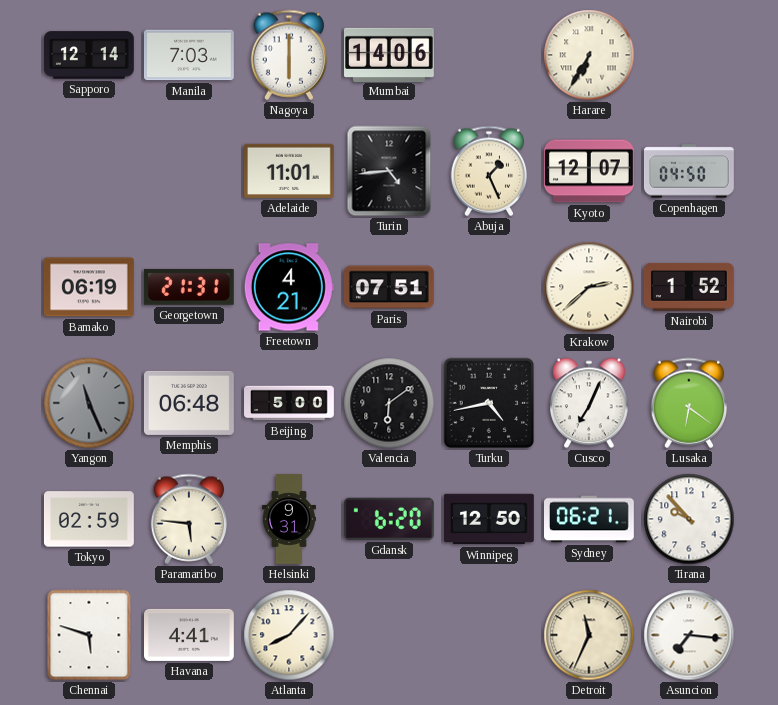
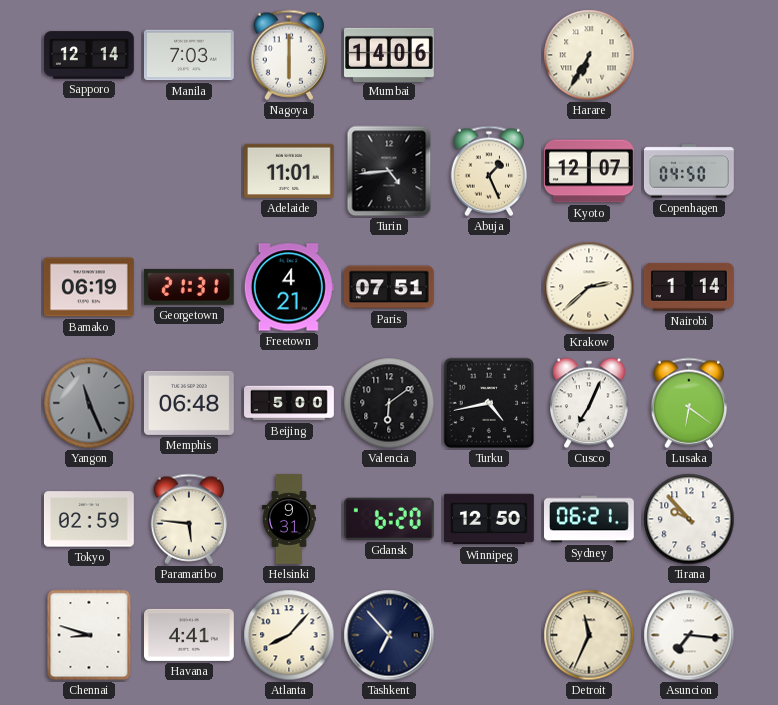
Nairobi: 1:52 -> 1:14 (689, 287)
Chennai: 5:48 -> 8:48 (89, 635)
Tashkent: none -> 6:53 (389, 635)
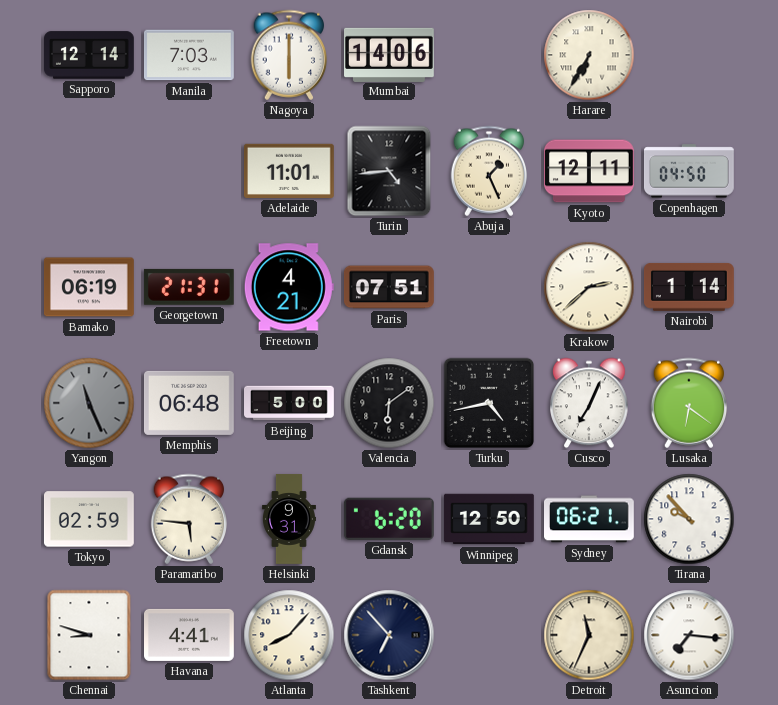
Kyoto: 12:07 -> 12:11 (590, 171)
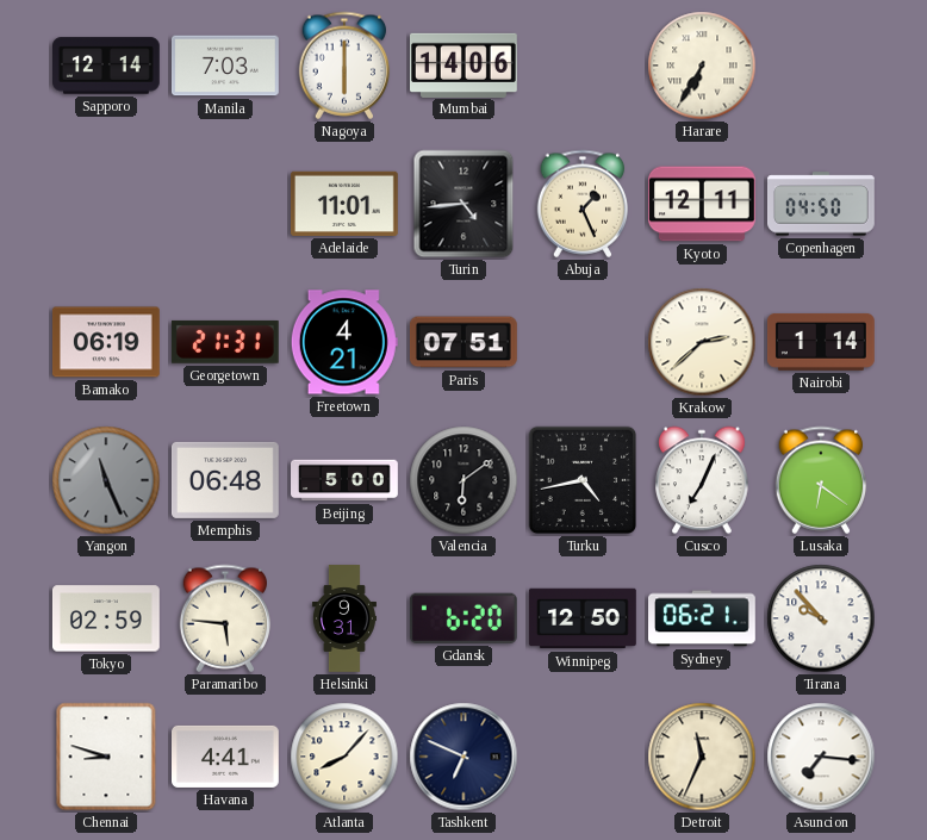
Tashkent: 6:53 -> 6:49 (463, 757)
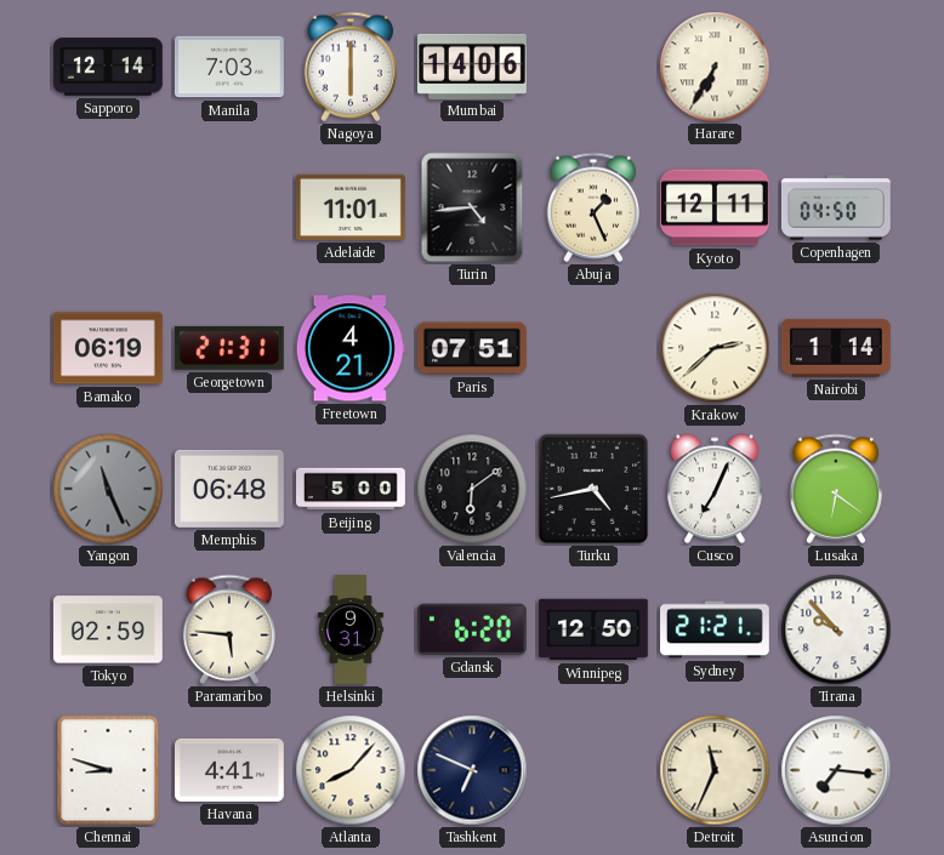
Sydney: 06:21 -> 21:21 (716, 629)
